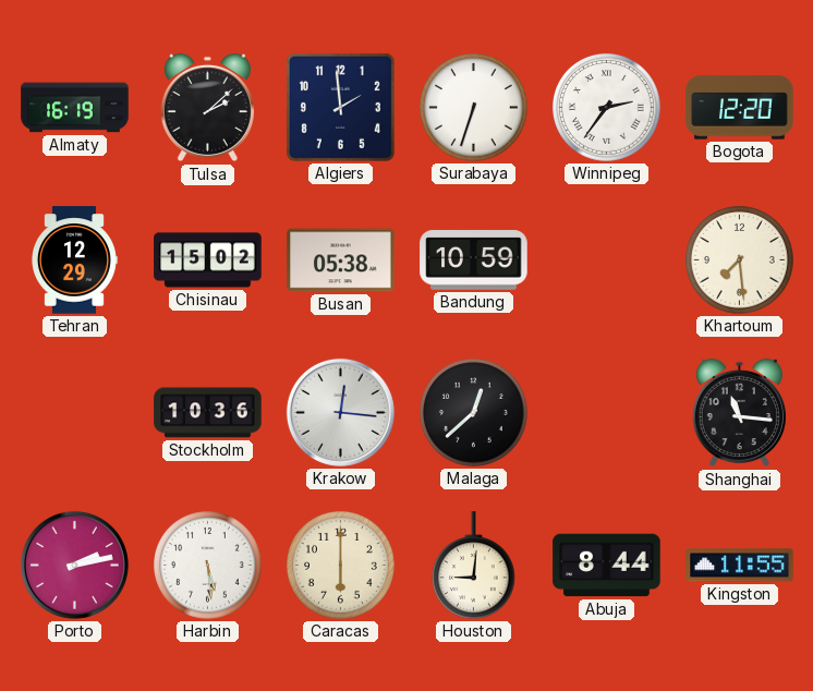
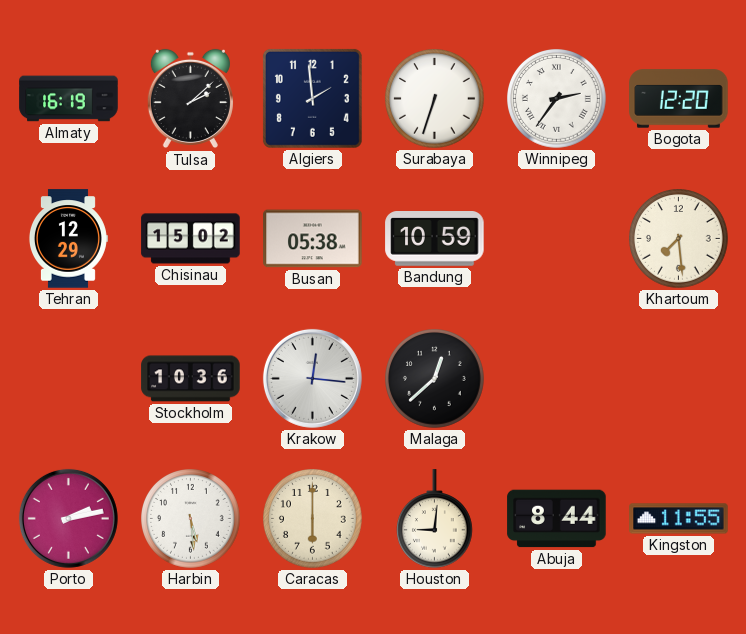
Shanghai: 11:16 -> none (739, 413)
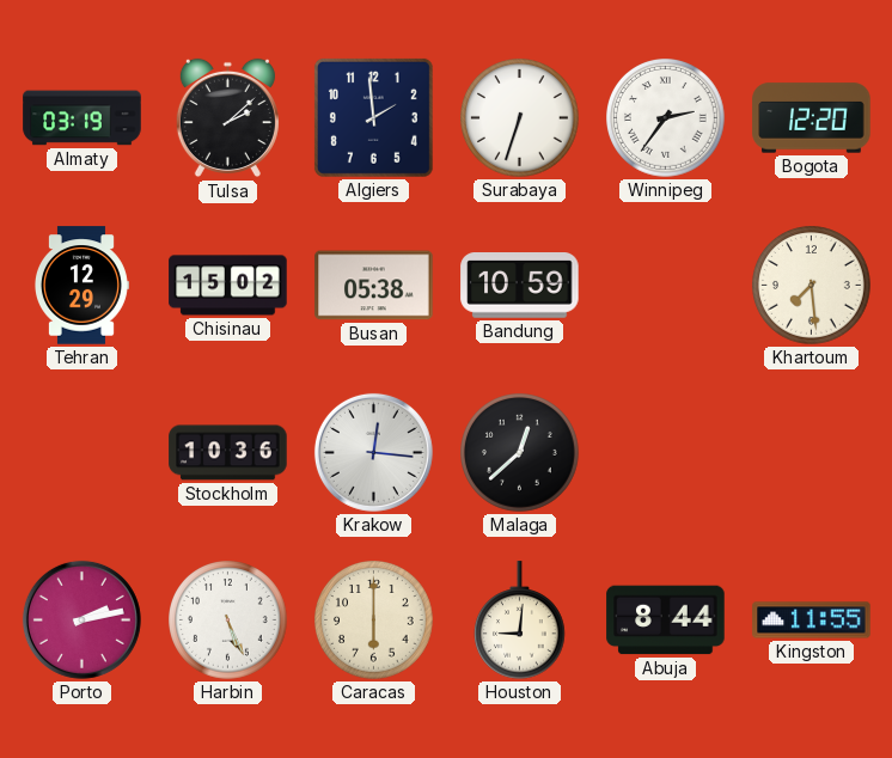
Almaty: 16:19 -> 03:19 (83, 118)
Harbin: 5:29 -> 5:26 (228, 621)
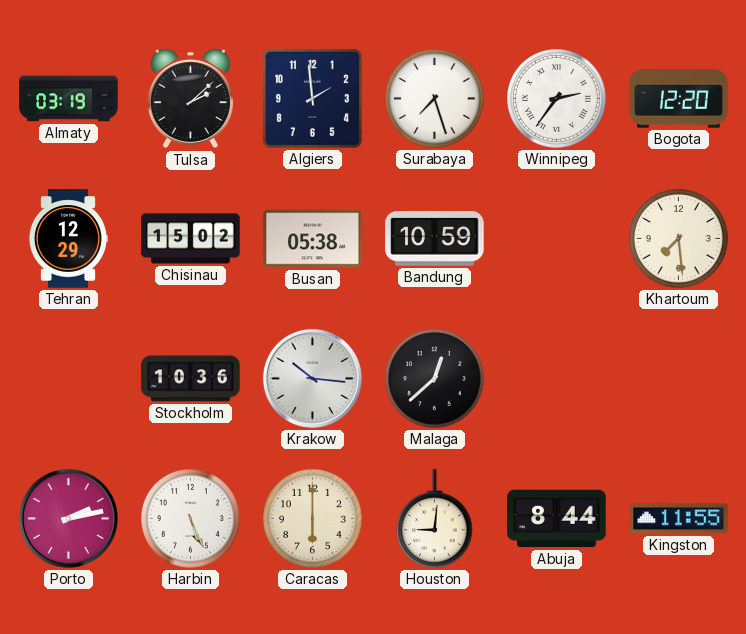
Surabaya: 6:33 -> 7:27 (435, 99)
Krakow: 12:16 -> 10:16 (312, 378)
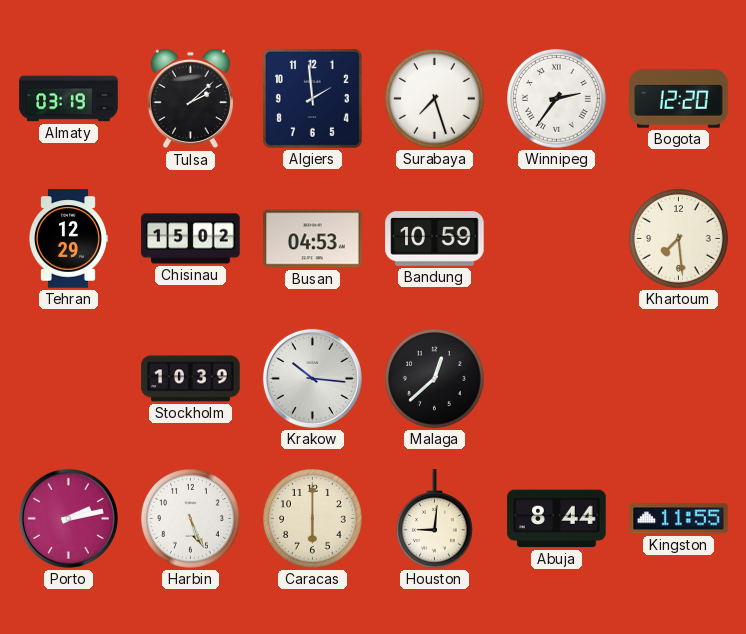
Busan: 05:38 -> 04:53 (313, 239)
Stockholm: 10:36 -> 10:39 (191, 379)
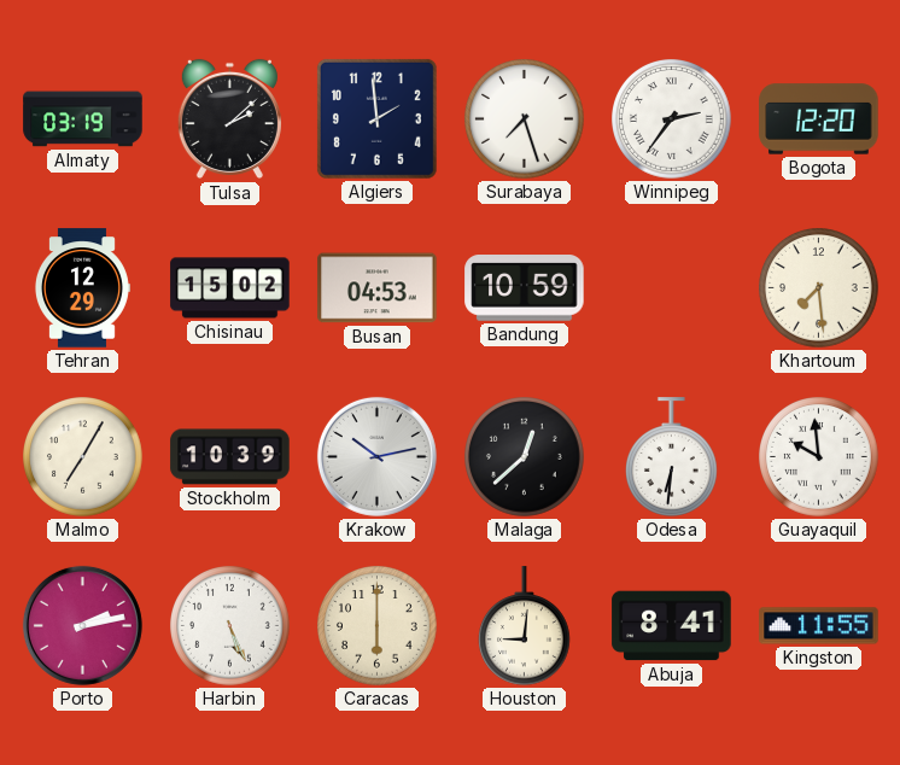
Malmo: none -> 7:05 (83, 457)
Krakow: 10:16 -> 10:13 (376, 456)
Odesa: none -> 6:31 (672, 457)
Guayaquil: none -> 9:59 (819, 457)
Abuja: 8:44 -> 8:41 (672, 626)
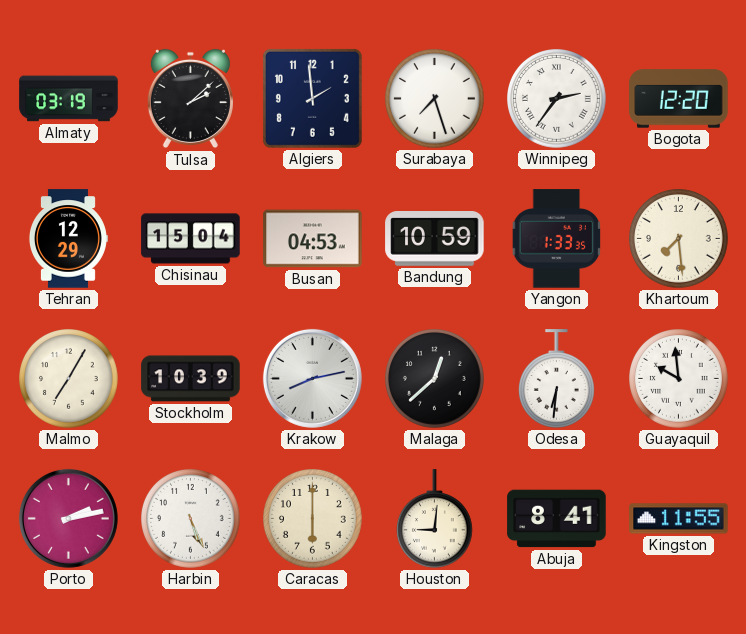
Chisinau: 15:02 -> 15:04 (191, 239)
Yangon: none -> 1:33 (557, 239)
Krakow: 10:13 -> 8:13 (312, 378)
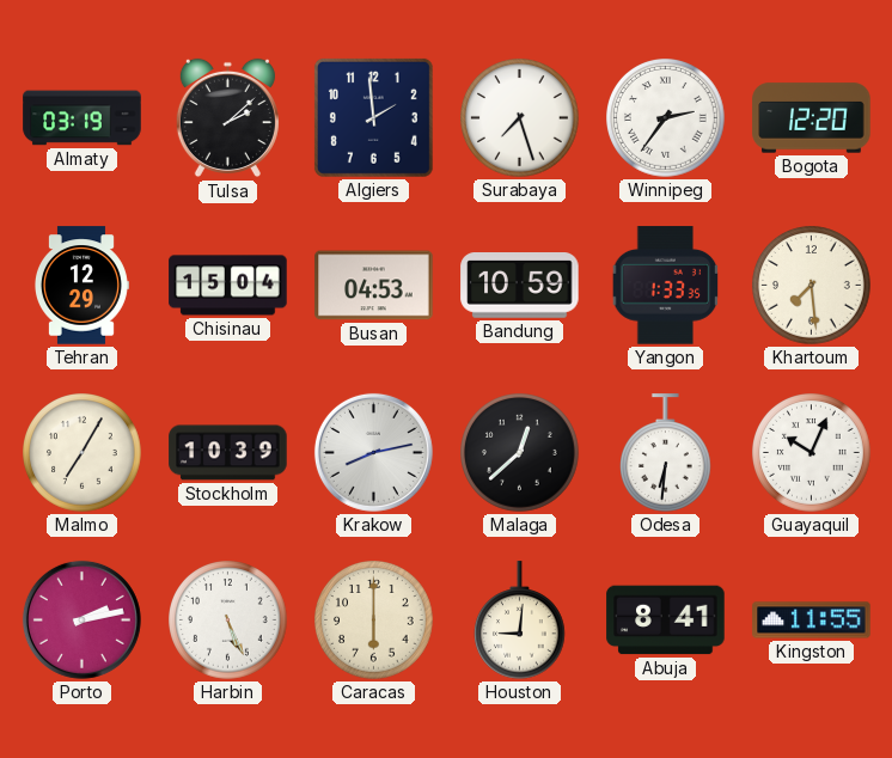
Guayaquil: 9:59 -> 10:04 (812, 453)
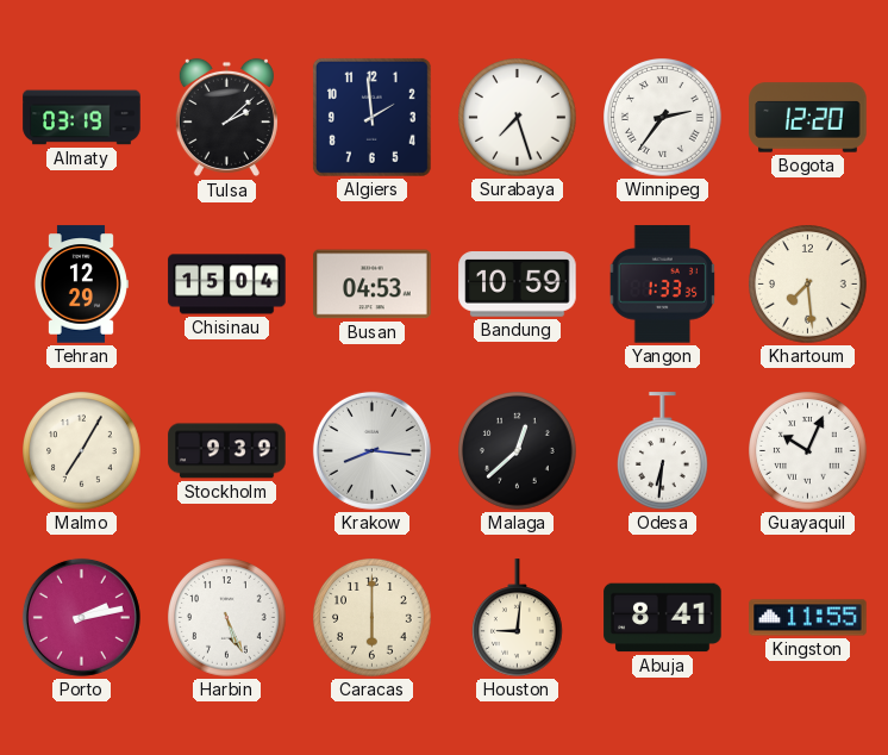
Stockholm: 10:39 -> 9:39 (227, 451)
Krakow: 8:13 -> 8:16 (371, 450)
